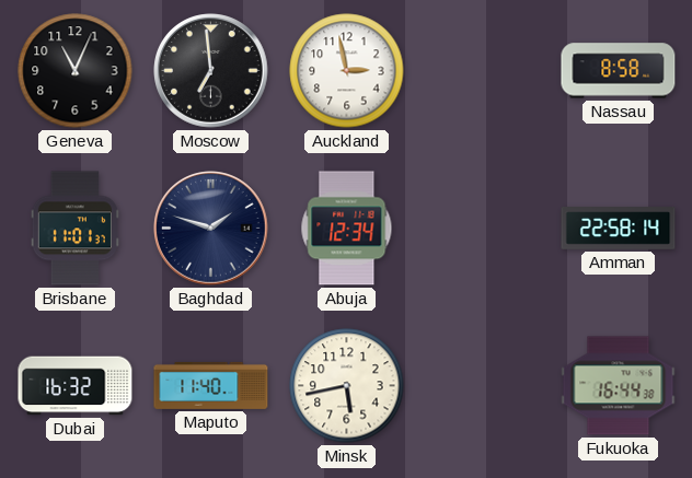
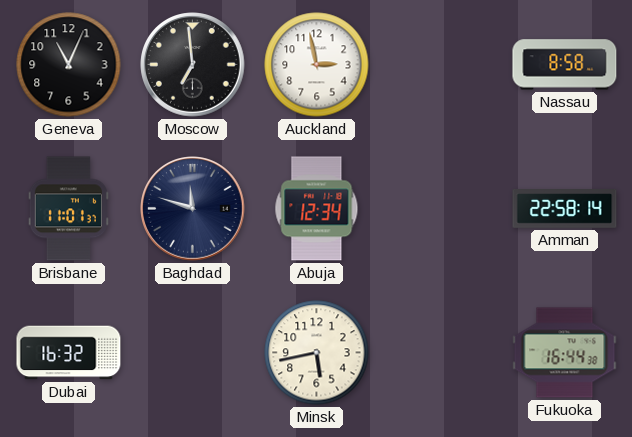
Baghdad: 1:48 -> 11:48 (193, 209)
Maputo: 11:40 -> none (211, 385)
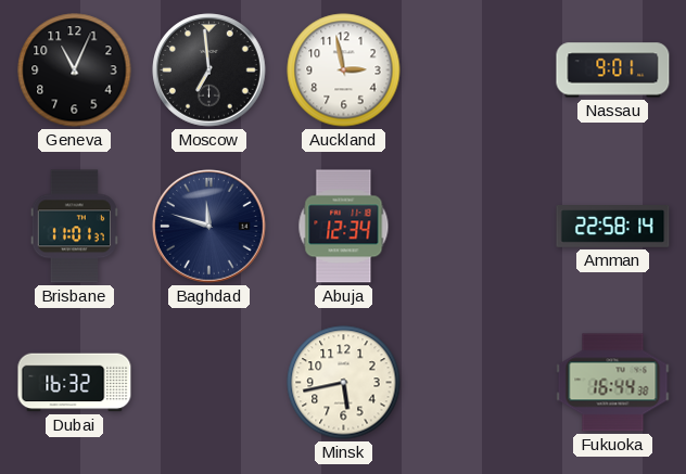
Nassau: 8:58 -> 9:01 (613, 71)
